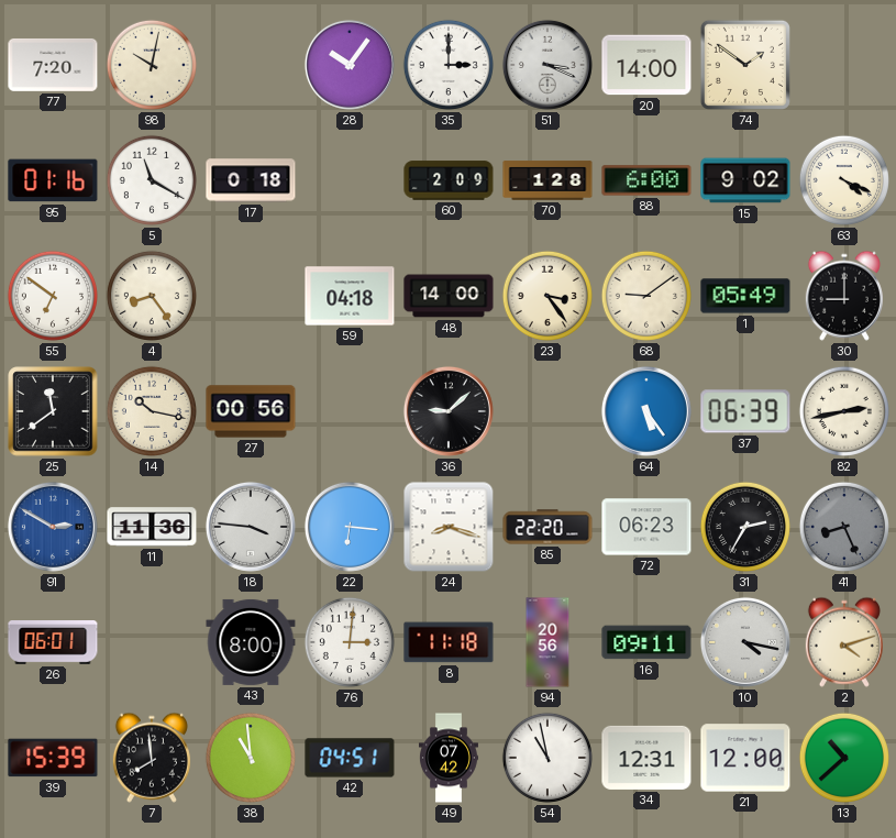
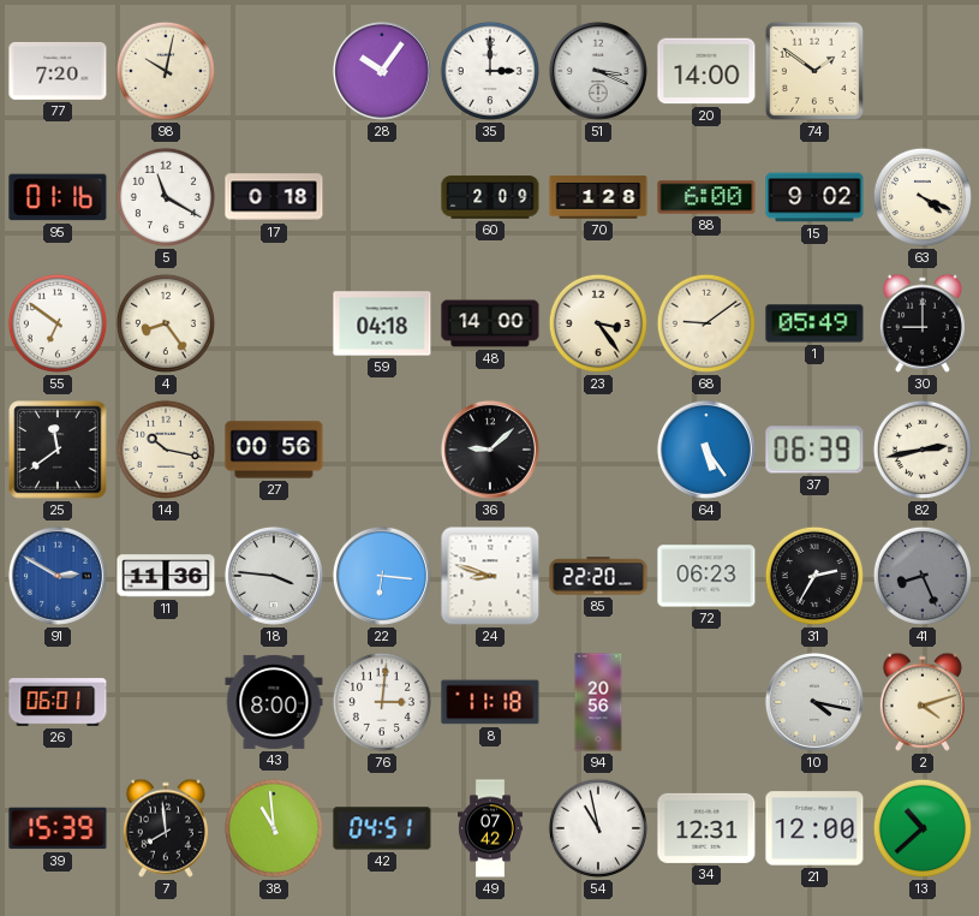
24: 8:18 -> 8:48 (490, 576)
16: 09:11 -> none (646, 642)
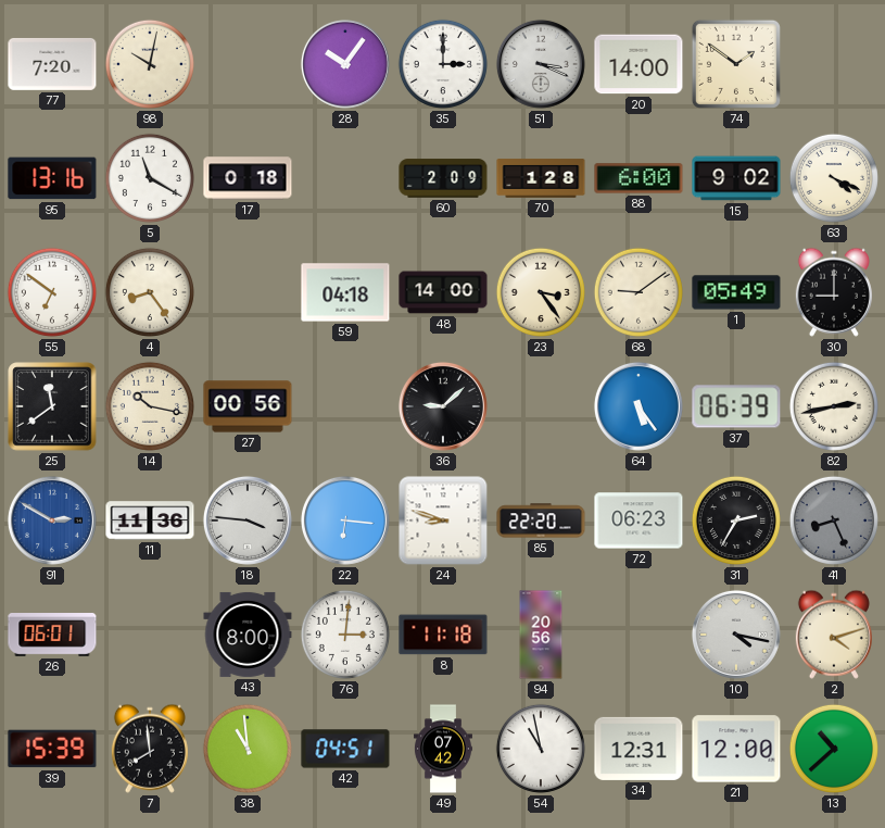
95: 01:16 -> 13:16 (52, 178)
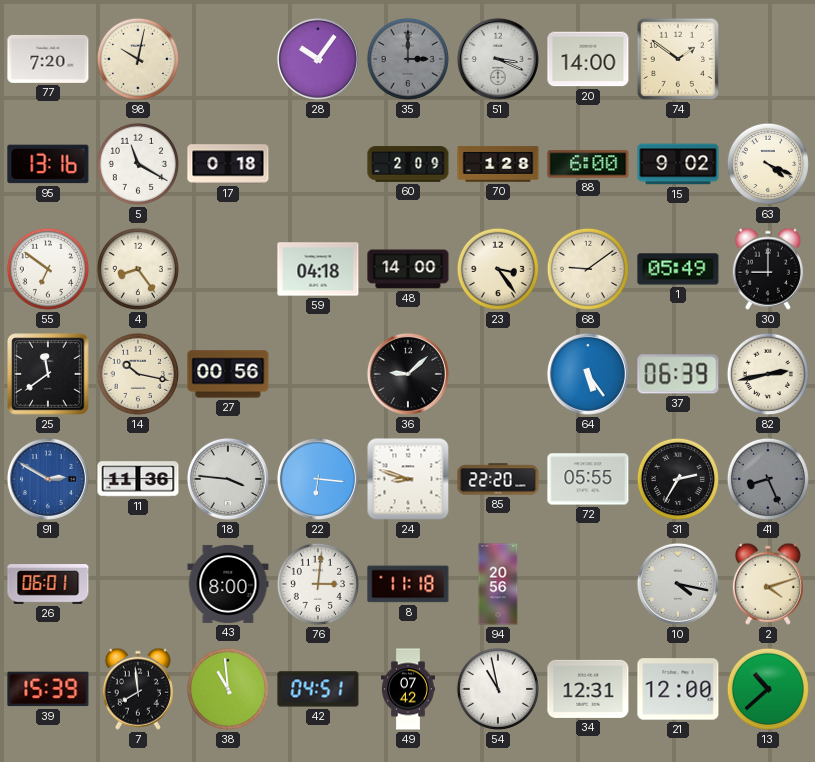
35 dial: white -> grey (408, 59)
72: 06:23 -> 05:55 (588, 479)
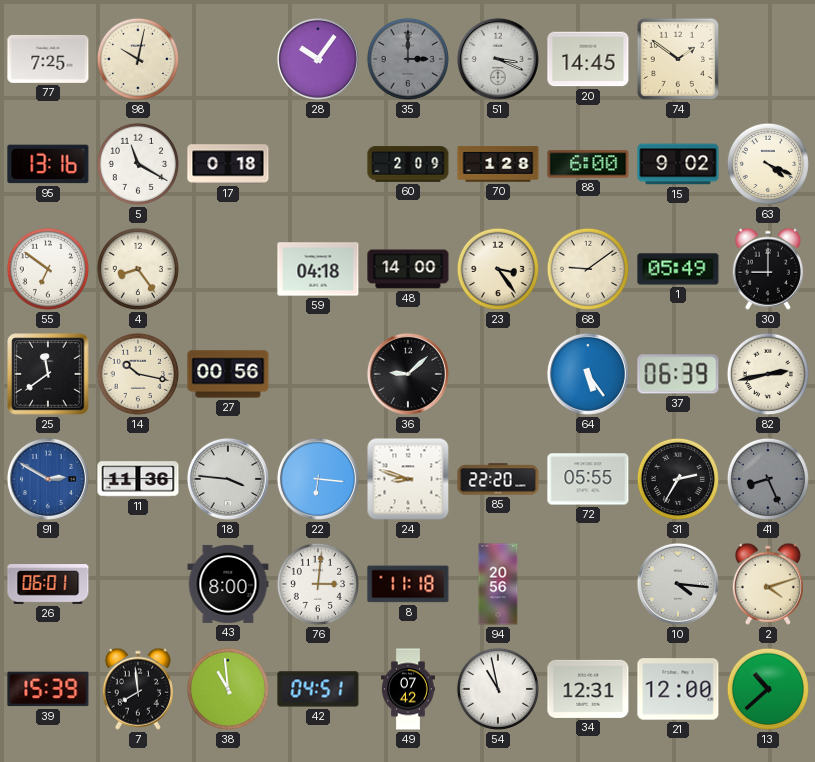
77: 7:20 -> 7:25 (48, 59)
20: 14:00 -> 14:45 (588, 59)
10: 4:17 -> 4:16 (678, 584)
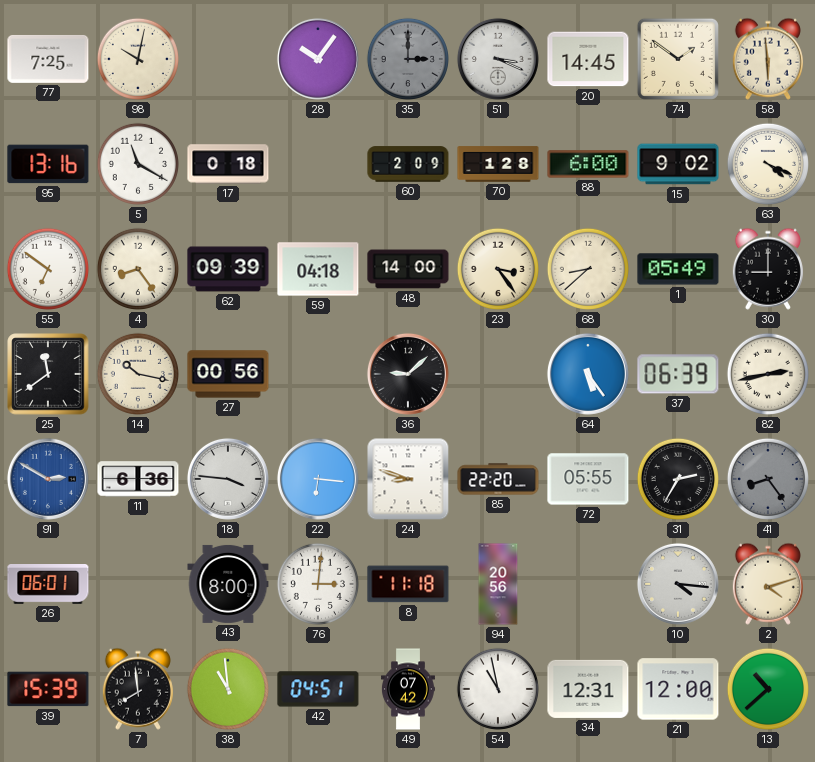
58: none -> 5:59 (768, 59)
62: none -> 09:39 (228, 269)
68: 9:09 -> 8:38 (588, 269)
11: 11:36 -> 6:36 (138, 479)
41: 8:26 -> 8:24 (768, 479)
